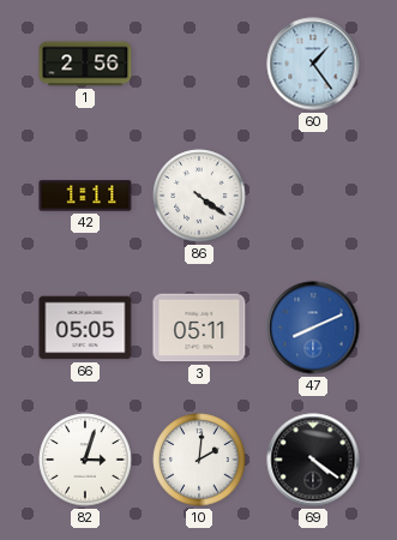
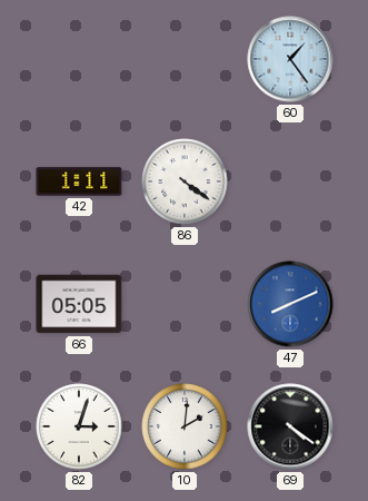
1: 2:56 -> none (85, 64)
3: 05:11 -> none (199, 328)
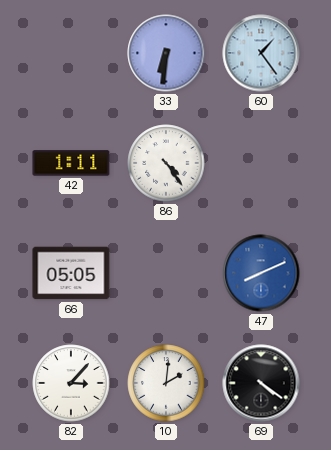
33: none -> 6:31 (166, 53)
86: 4:21 -> 4:24 (166, 163)
82: 3:03 -> 3:07 (71, 383)
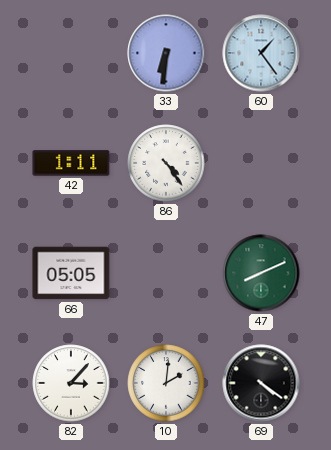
47 dial: blue -> green (261, 273)
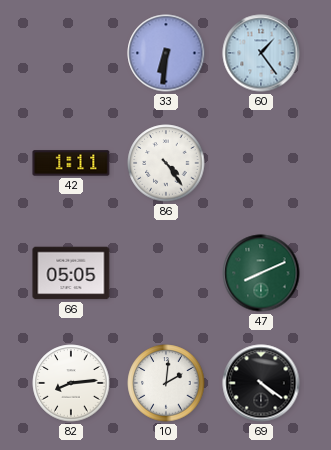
82: 3:07 -> 8:14 (71, 383)
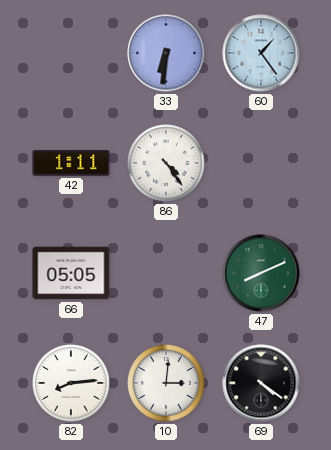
10: 2:01 -> 3:01 (166, 383)
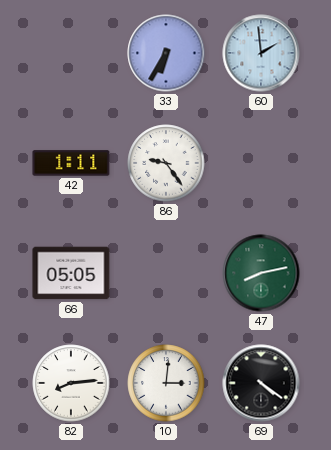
33: 6:31 -> 6:35 (166, 53)
60: 1:24 -> 1:59 (261, 53)
86: 4:24 -> 9:24 (166, 163)
47: 8:11 -> 8:13 (261, 273)
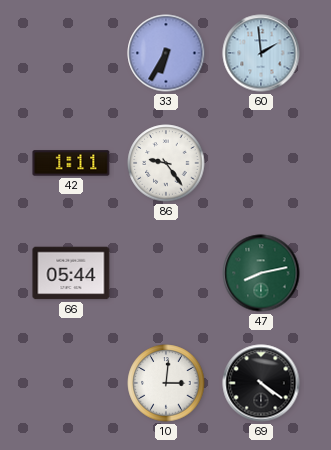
66: 05:05 -> 05:44 (71, 273)
82: 8:14 -> none (71, 383)
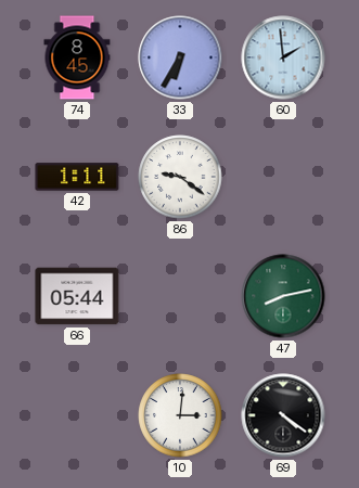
74: none -> 8:45 (77, 57)
86: 9:24 -> 9:21 (180, 177)
